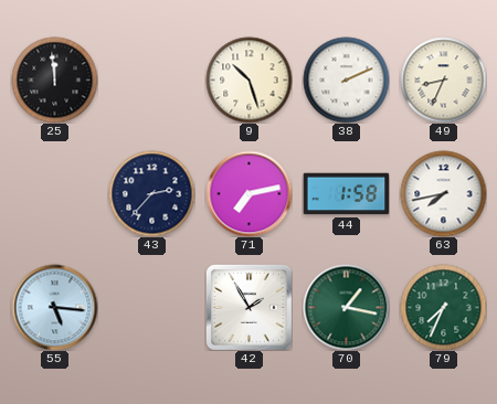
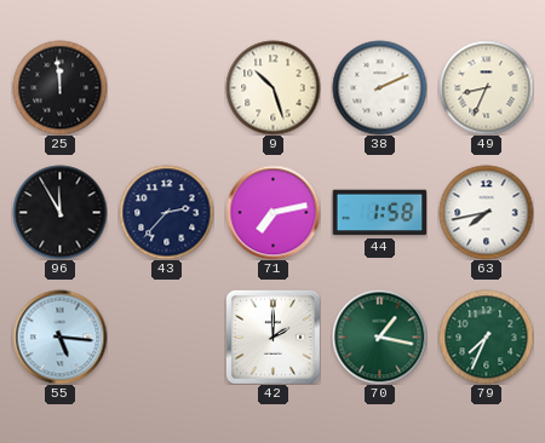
96: none -> 11:55 (59, 212)
42: 1:55 -> 2:00 (272, 336)
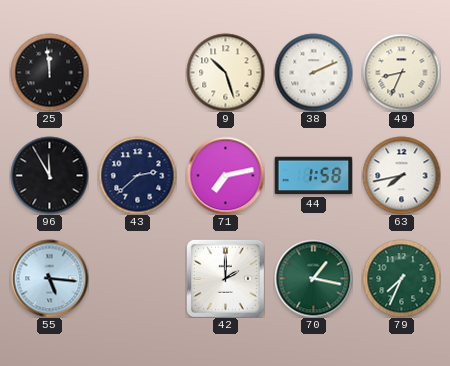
43: 2:37 -> 2:38 (137, 175)
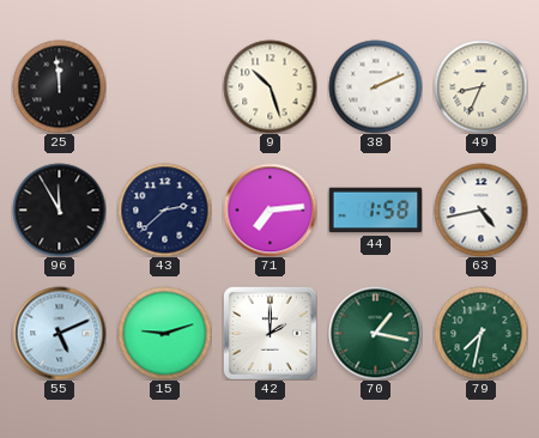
71: 7:13 -> 7:14 (269, 209)
63: 7:43 -> 4:43 (480, 209)
55: 5:16 -> 5:11 (59, 333)
15: none -> 9:12 (164, 333)
79: 7:34 -> 7:32 (480, 333)
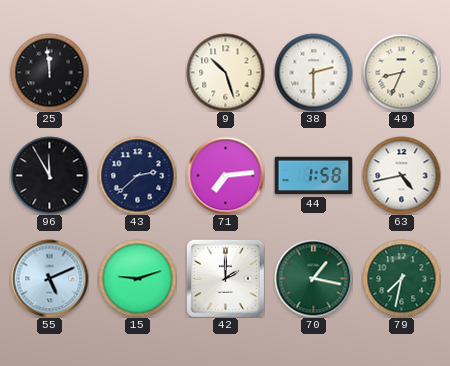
38: 2:11 -> 2:30 (313, 72)
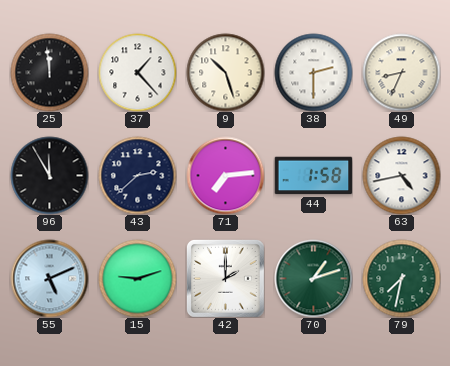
37: none -> 1:23 (137, 72)
70: 1:17 -> 1:12 (313, 278)
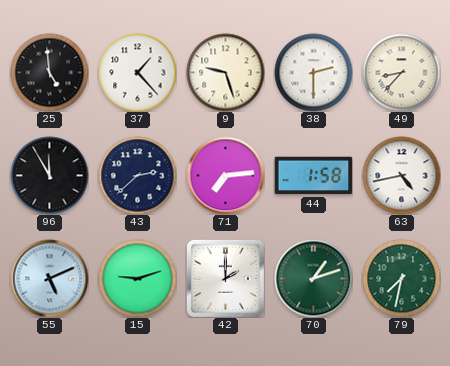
25: 11:59 -> 4:59 (49, 72)
9: 10:27 -> 9:27 (225, 72)
49: 8:34 -> 8:37 (401, 72)
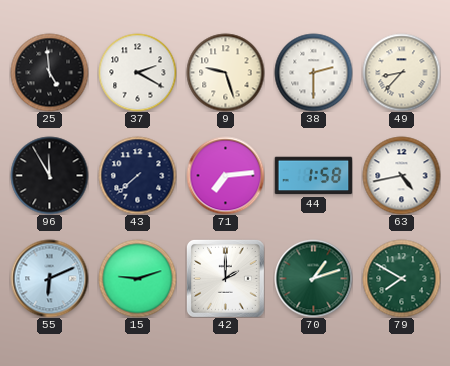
37: 1:23 -> 2:20 (137, 72)
43: 2:38 -> 7:38 (137, 175)
55: 5:11 -> 6:11 (49, 278)
79: 7:32 -> 7:50 (401, 278)
